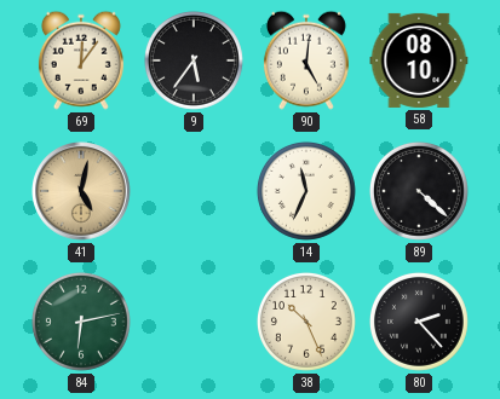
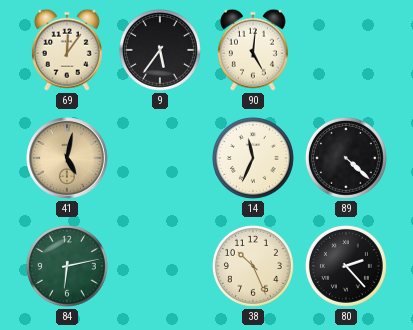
58: 08:10 -> none (419, 60)
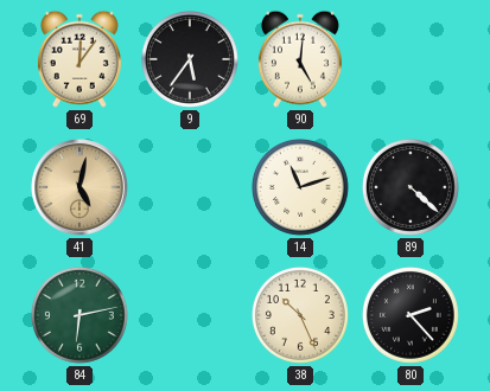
14: 11:34 -> 11:12 (300, 187)
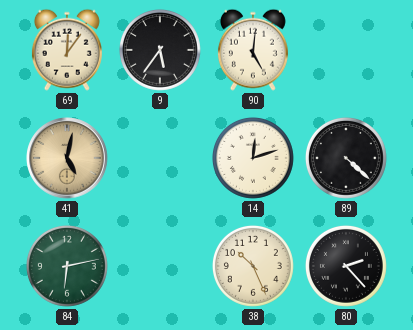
14: 11:12 -> 12:12 (253, 158)
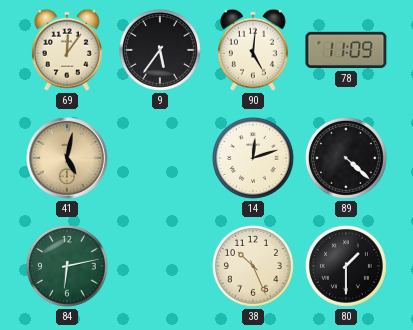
78: none -> 11:09 (346, 50)
80: 2:23 -> 1:30 (346, 266)
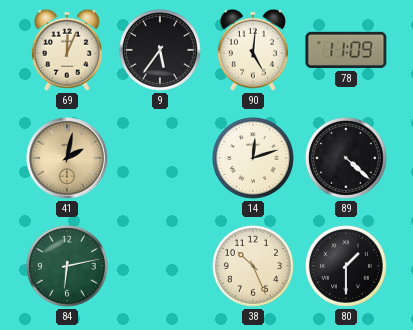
69: 12:06 -> 12:04 (67, 50)
41: 5:02 -> 2:02 (67, 158)
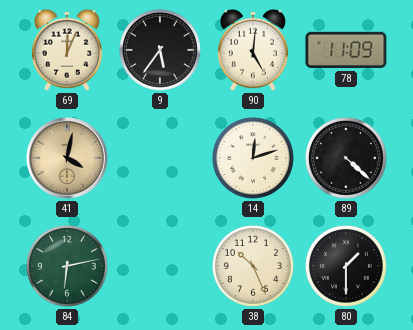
41: 2:02 -> 4:02 (67, 158)
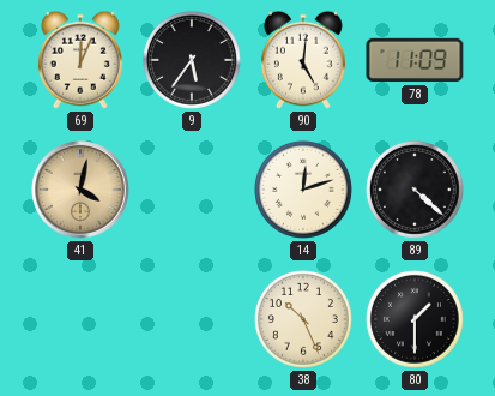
84: 6:13 -> none (67, 266)
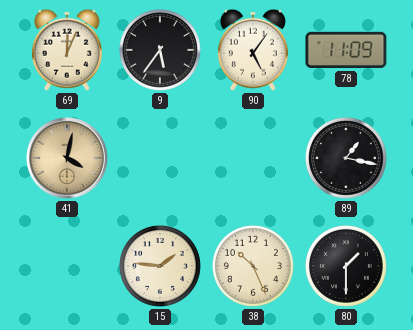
90: 5:01 -> 5:06 (253, 50)
14: 12:12 -> none (303, 190)
89: 4:22 -> 1:17 (346, 158)
15: none -> 1:46 (160, 266)
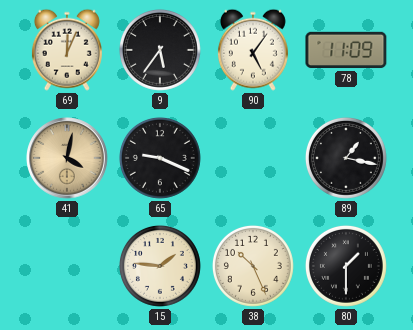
65: none -> 9:19 (160, 158)
